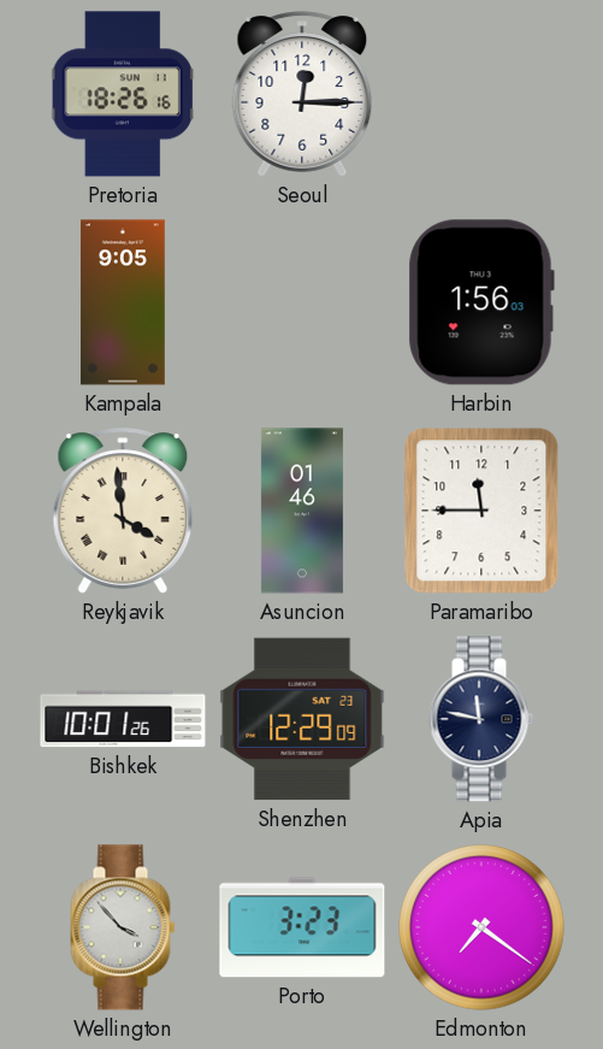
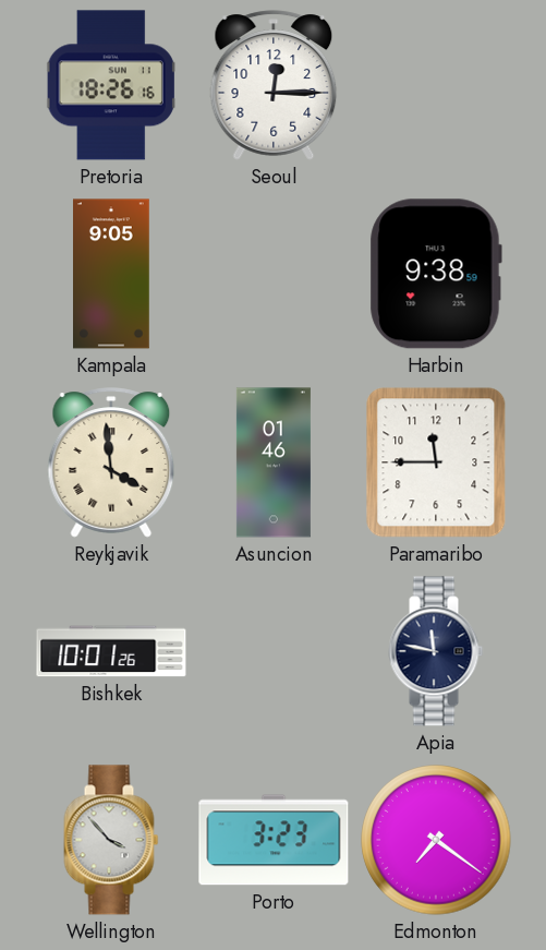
Harbin: 1:56 -> 9:38 (436, 274)
Shenzhen: 12:29 -> none (302, 719)
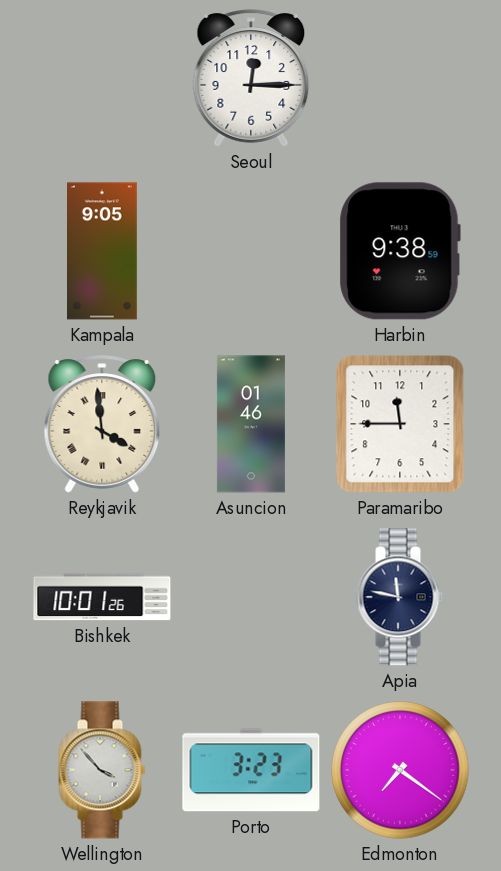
Pretoria: 18:26 -> none (111, 85)
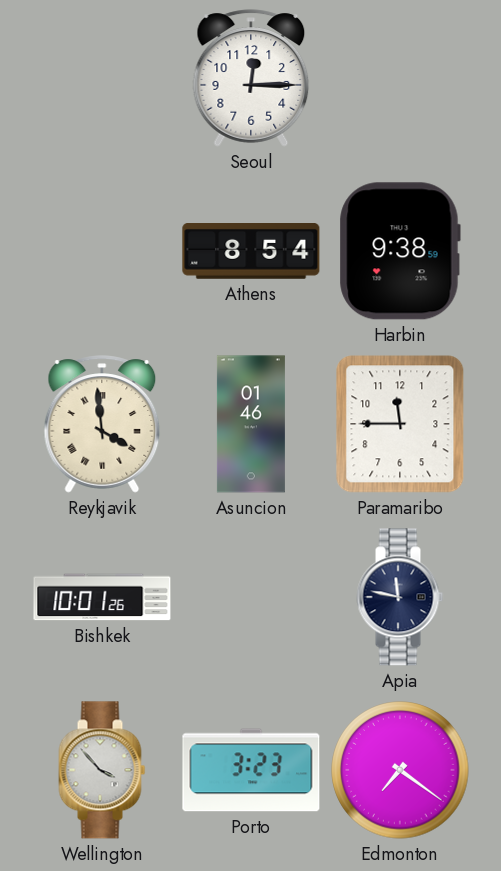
Kampala: 9:05 -> none (103, 251)
Athens: none -> 8:54 (251, 252)
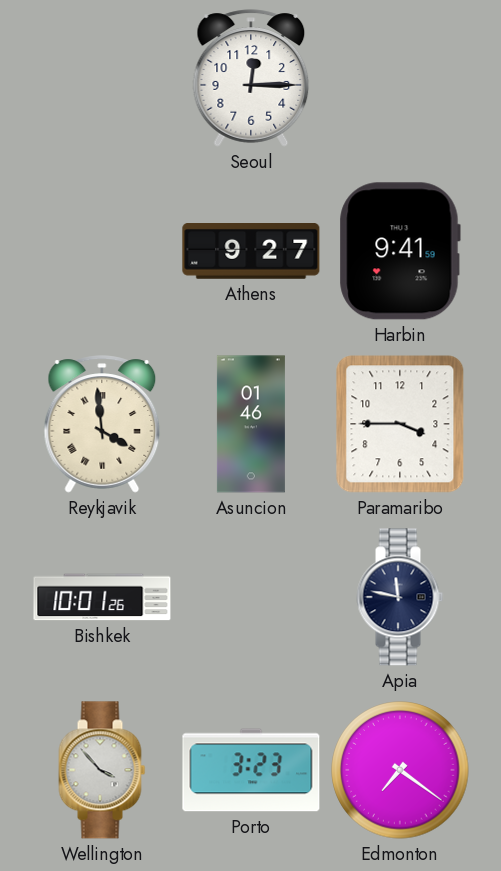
Athens: 8:54 -> 9:27 (251, 252)
Harbin: 9:38 -> 9:41 (400, 251)
Paramaribo: 11:45 -> 3:45 (400, 424)
